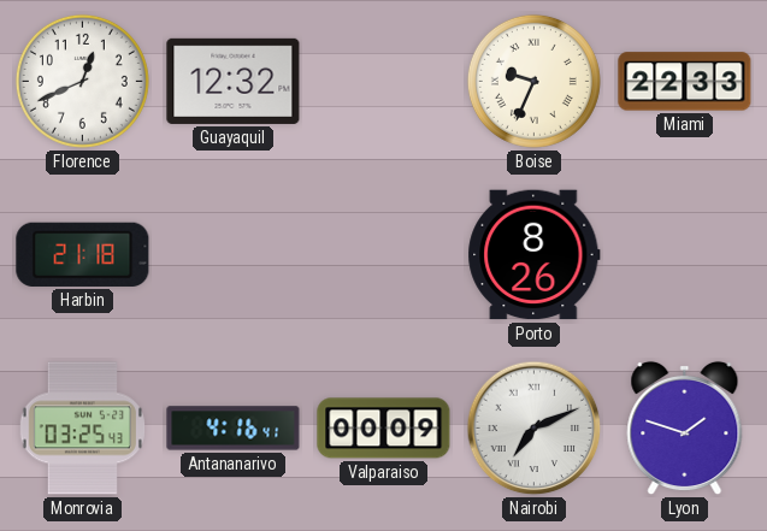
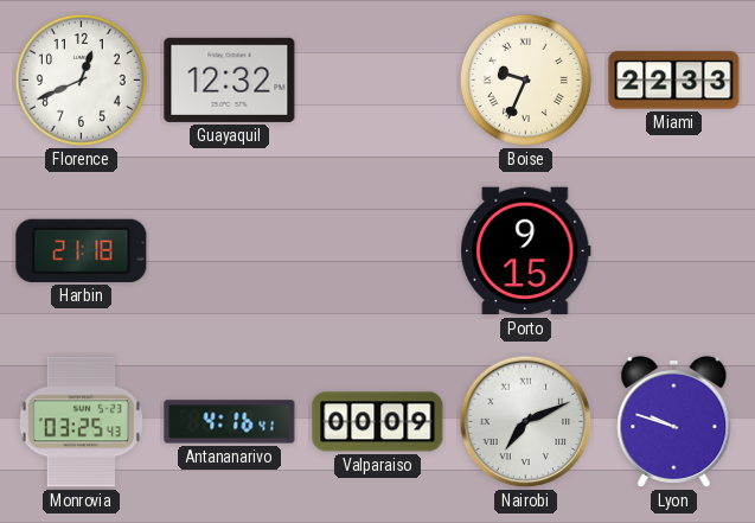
Porto: 8:26 -> 9:15 (526, 251)
Lyon: 1:48 -> 9:48 (674, 422)
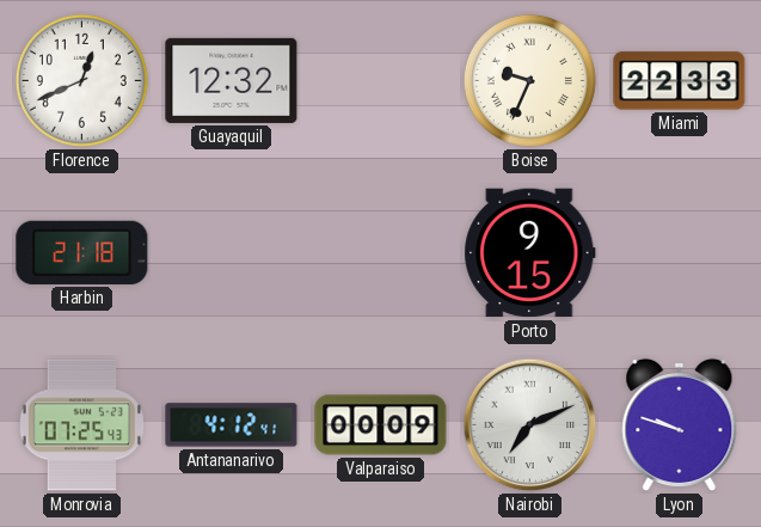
Monrovia: 03:25 -> 07:25 (81, 425)
Antananarivo: 4:16 -> 4:12 (232, 425)
